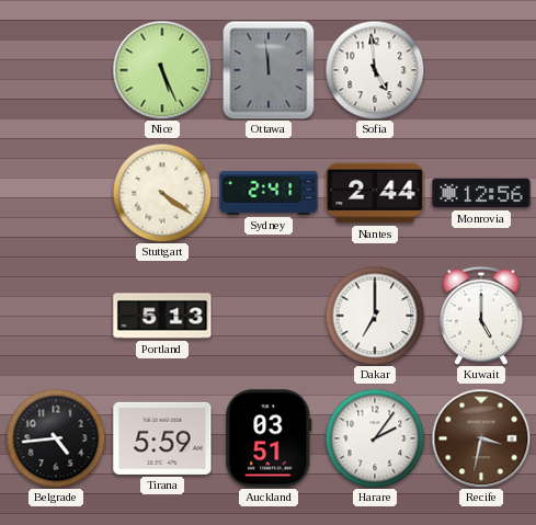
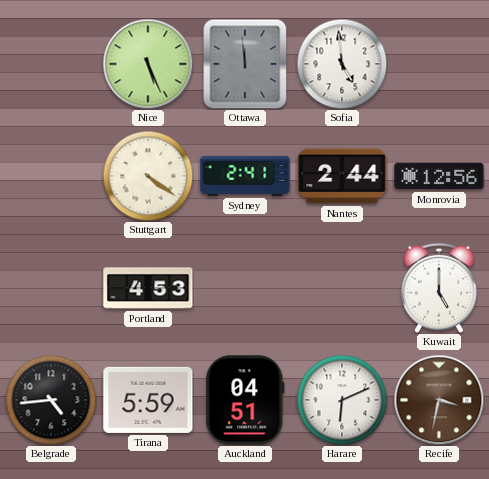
Portland: 5:13 -> 4:53 (148, 288)
Dakar: 7:00 -> none (375, 316)
Auckland: 03:51 -> 04:51 (245, 400)
Harare: 2:06 -> 6:11 (342, 400)
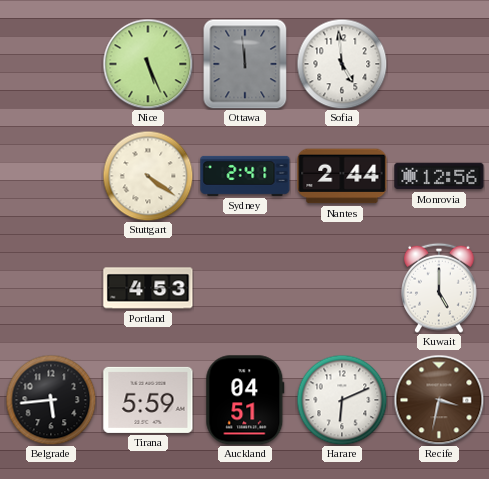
Belgrade: 4:44 -> 5:44 (51, 400)
